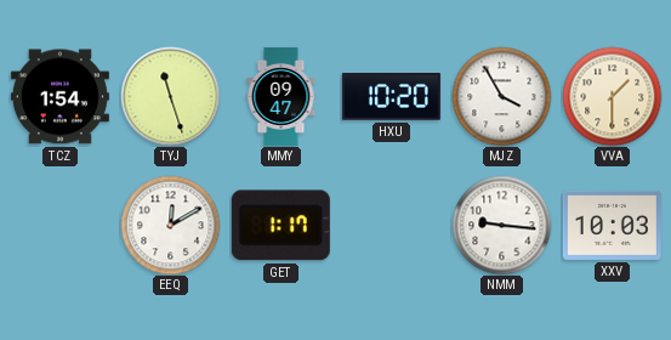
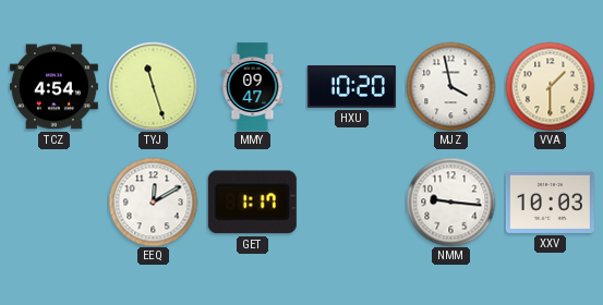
TCZ: 1:54 -> 4:54 (53, 87)
MJZ: 3:55 -> 3:58 (450, 86)
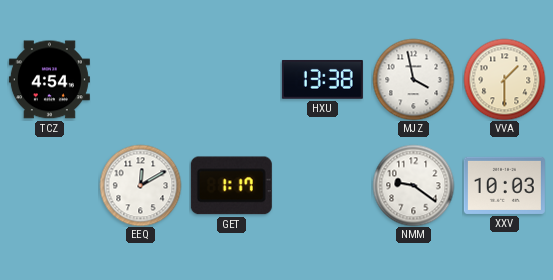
TYJ: 11:27 -> none (153, 86)
MMY: 09:47 -> none (253, 86)
HXU: 10:20 -> 13:38 (322, 80)
NMM: 9:16 -> 9:21 (413, 185)
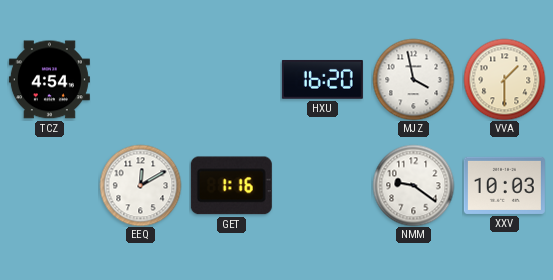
HXU: 13:38 -> 16:20 (322, 80)
GET: 1:17 -> 1:16 (231, 186)
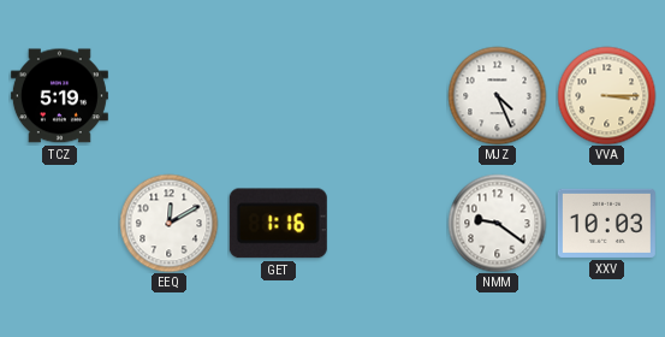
TCZ: 4:54 -> 5:19 (59, 96)
HXU: 16:20 -> none (322, 80)
MJZ: 3:58 -> 4:26 (497, 95)
VVA: 1:30 -> 3:15 (606, 95)
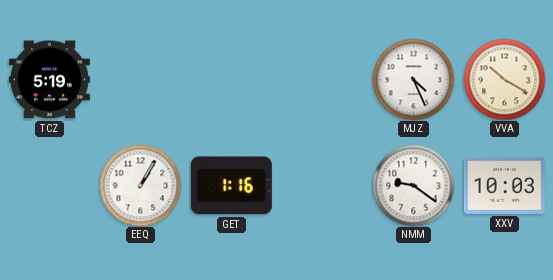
VVA: 3:15 -> 10:20 (504, 79)
EEQ: 12:10 -> 1:05 (140, 185)
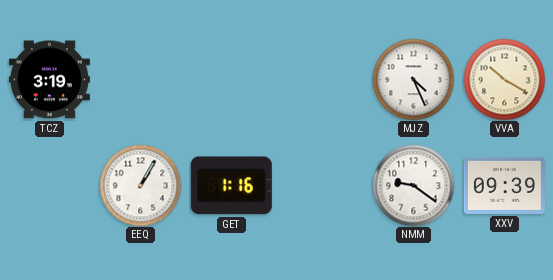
TCZ: 5:19 -> 3:19 (49, 80)
XXV: 10:03 -> 09:39 (504, 185)
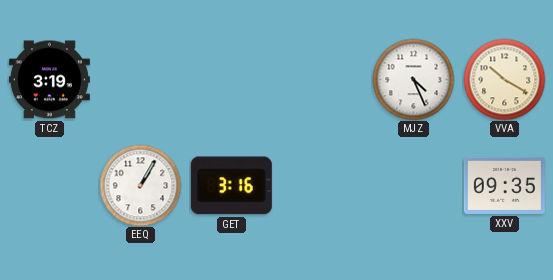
GET: 1:16 -> 3:16 (231, 186)
NMM: 9:21 -> none (413, 185)
XXV: 09:39 -> 09:35 (504, 185)
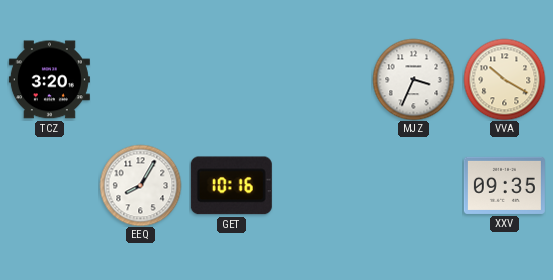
TCZ: 3:19 -> 3:20 (49, 80)
MJZ: 4:26 -> 3:34 (413, 79)
EEQ: 1:05 -> 8:05 (140, 185)
GET: 3:16 -> 10:16 (231, 186)
